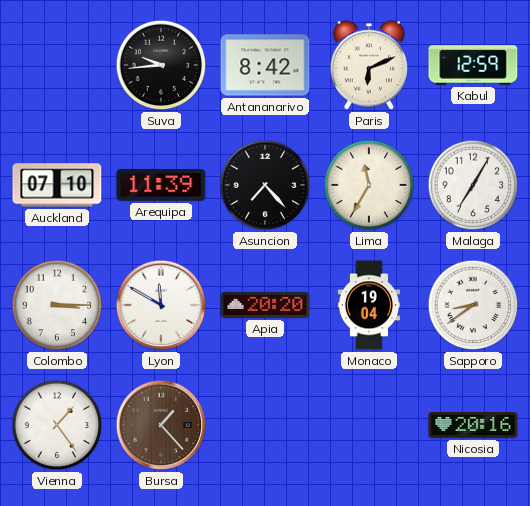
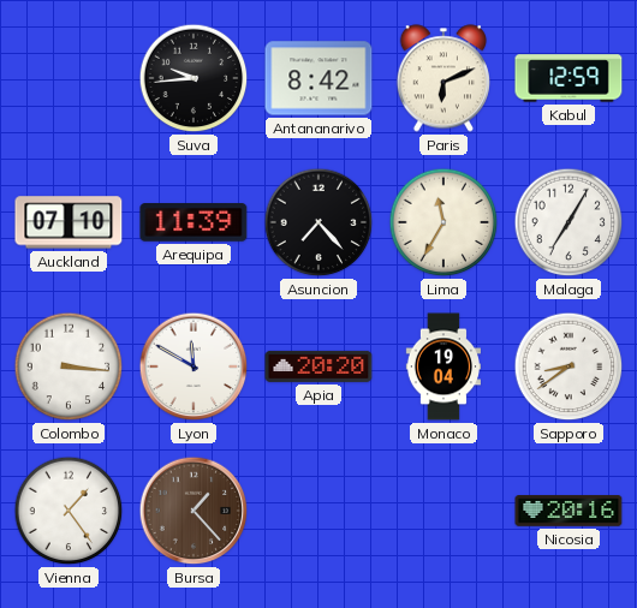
Colombo: 3:15 -> 3:16 (69, 366)
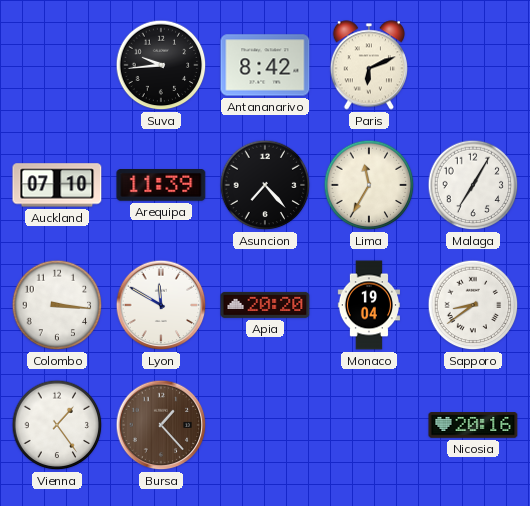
Kabul: 12:59 -> none (568, 78)
